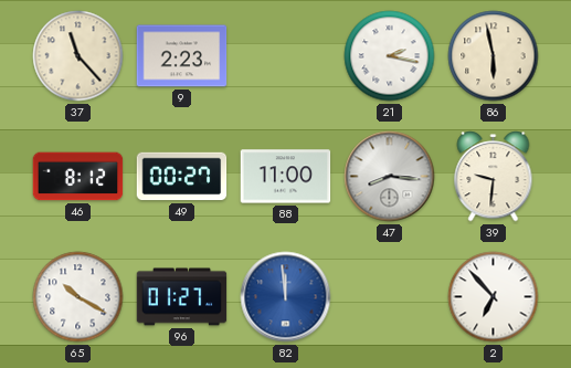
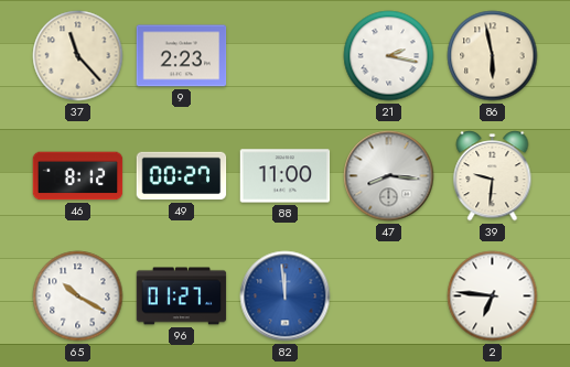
2: 6:53 -> 6:46 (493, 296)
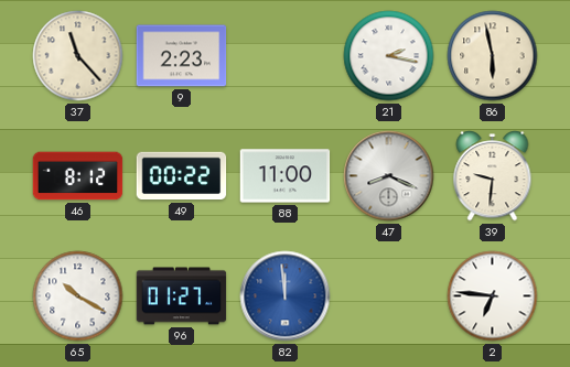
49: 00:27 -> 00:22 (182, 176)
47: 8:16 -> 8:19 (389, 176)
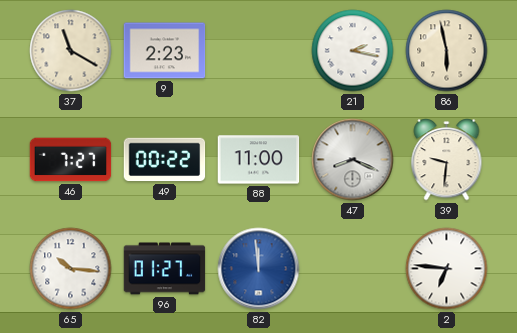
37: 11:23 -> 11:20 (71, 51)
46: 8:12 -> 7:27 (71, 160)
65: 10:20 -> 10:16 (71, 269)
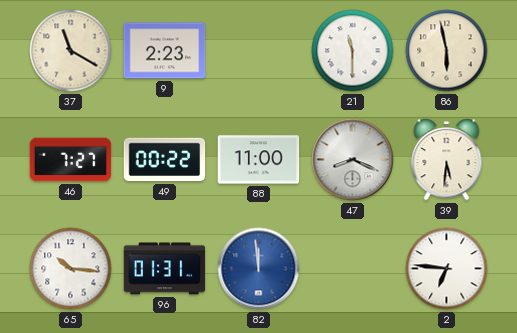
21: 2:17 -> 11:30 (353, 51)
39: 9:31 -> 5:31 (447, 160)
96: 01:27 -> 01:31 (165, 269)
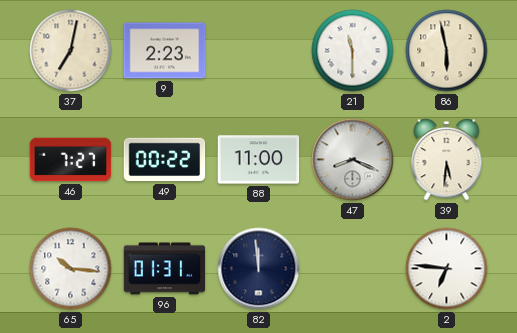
37: 11:20 -> 7:02 (71, 51)
82 dial: blue -> navy (259, 269)
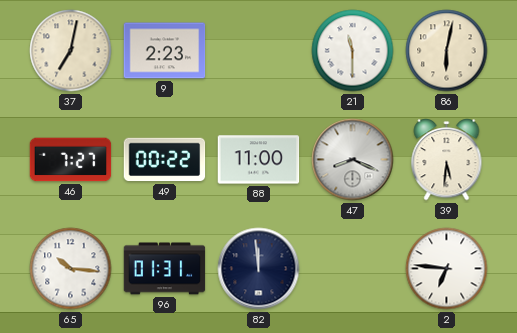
86: 5:58 -> 6:02 (447, 51)
